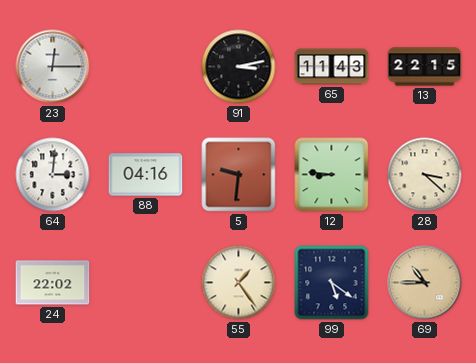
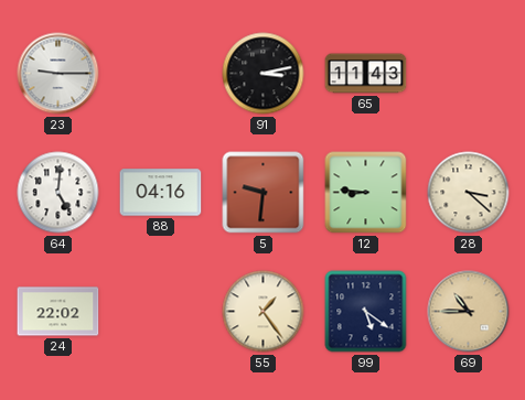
23: 12:15 -> 9:15 (58, 74)
13: 22:15 -> none (425, 67)
64: 3:01 -> 5:01 (58, 193)
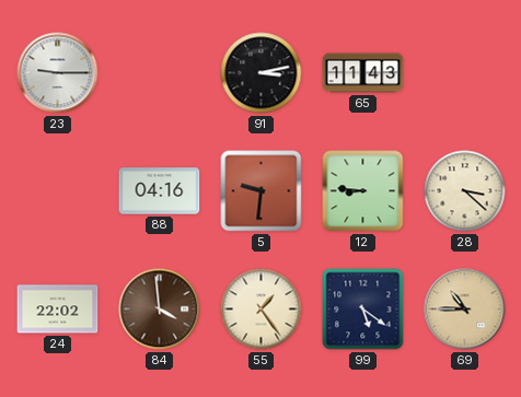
64: 5:01 -> none (58, 193)
84: none -> 3:59 (160, 310)
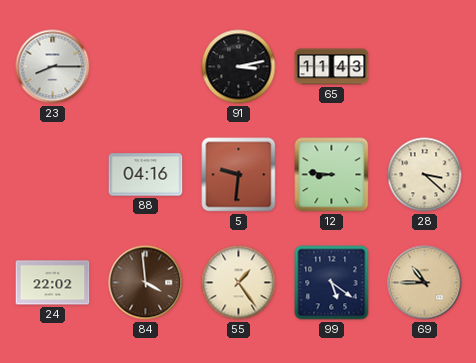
23: 9:15 -> 8:15 (53, 67)
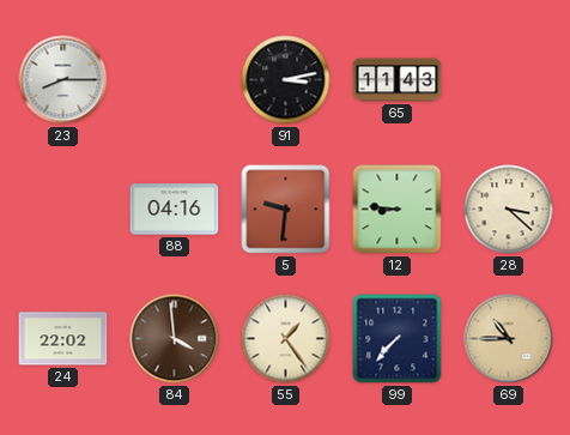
99: 5:21 -> 7:37 (398, 339)
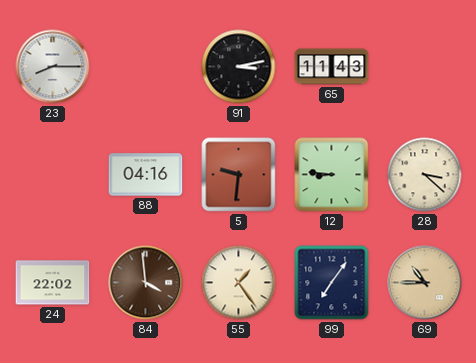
99: 7:37 -> 7:06 (332, 283)
